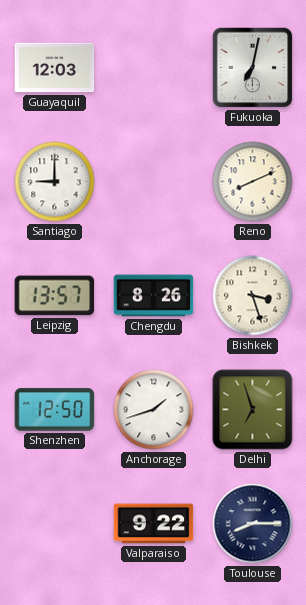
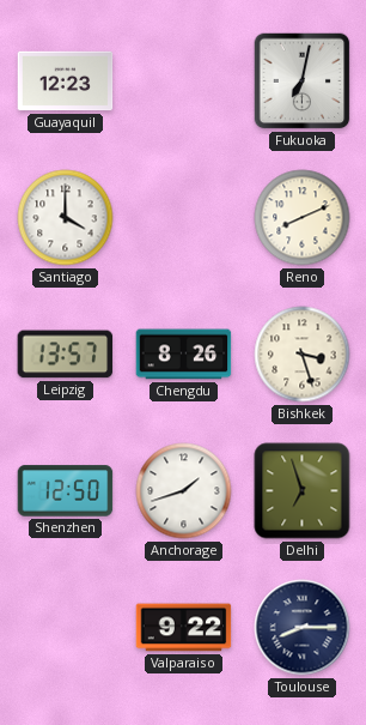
Guayaquil: 12:03 -> 12:23 (66, 81)
Santiago: 9:00 -> 4:00 (66, 218)
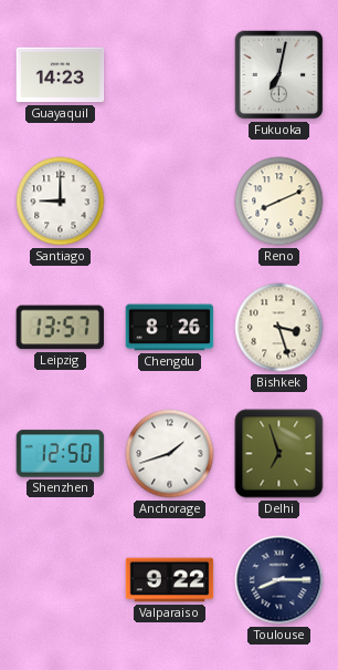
Guayaquil: 12:23 -> 14:23 (61, 75)
Santiago: 4:00 -> 9:00 (61, 202)
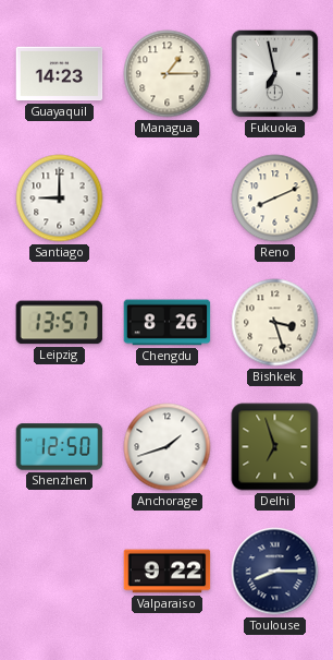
Managua: none -> 1:15 (168, 74)
Fukuoka: 7:02 -> 6:58 (275, 74)
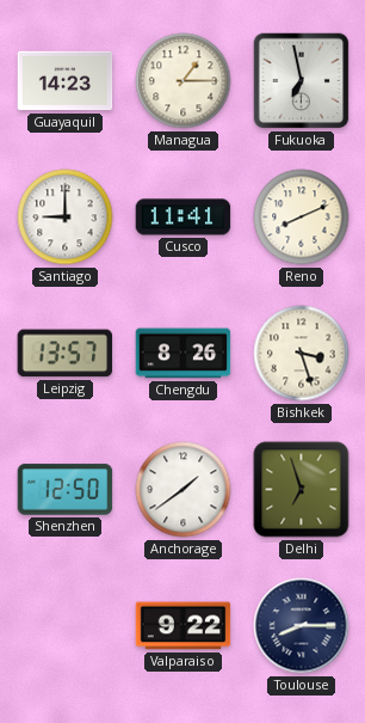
Cusco: none -> 11:41 (184, 217)
Anchorage: 1:42 -> 1:39 (184, 490)
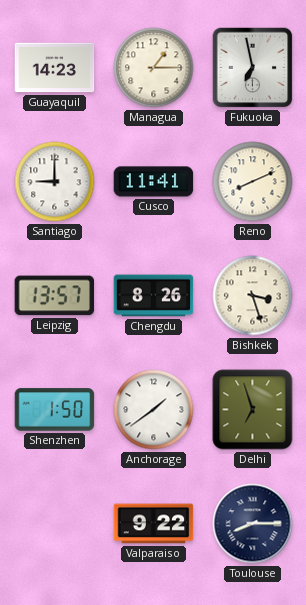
Shenzhen: 12:50 -> 1:50 (55, 410)
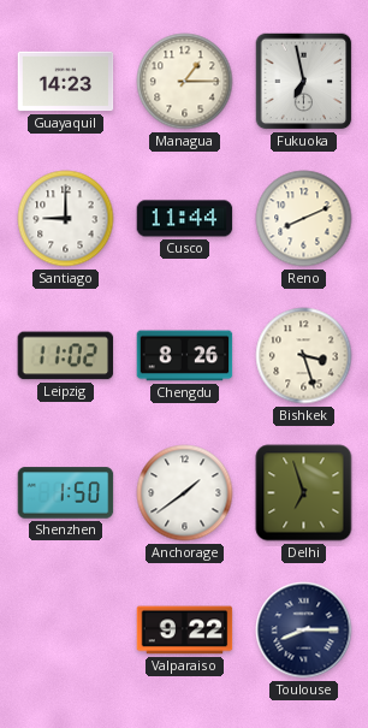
Cusco: 11:41 -> 11:44 (185, 219)
Leipzig: 13:57 -> 11:02 (66, 356)
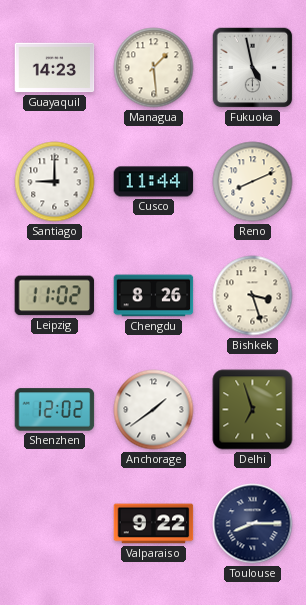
Managua: 1:15 -> 1:29 (154, 68)
Fukuoka: 6:58 -> 4:58 (253, 68)
Shenzhen: 1:50 -> 12:02 (55, 410)
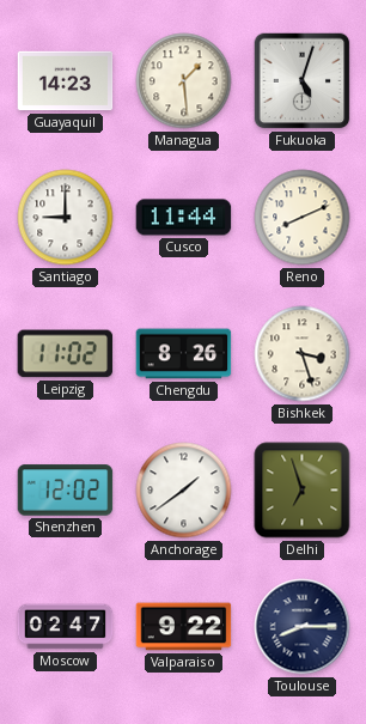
Fukuoka: 4:58 -> 5:03 (303, 81)
Moscow: none -> 02:47 (66, 627)
